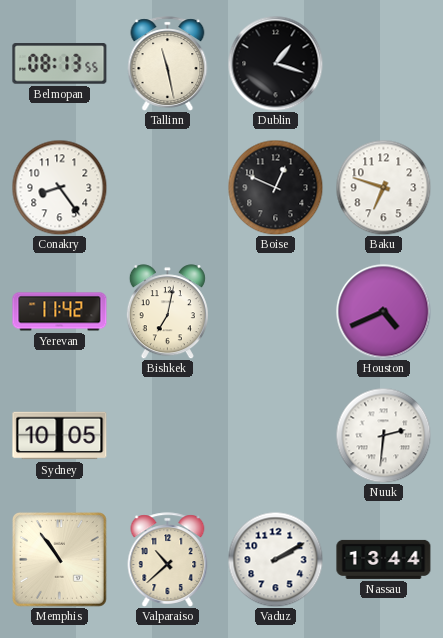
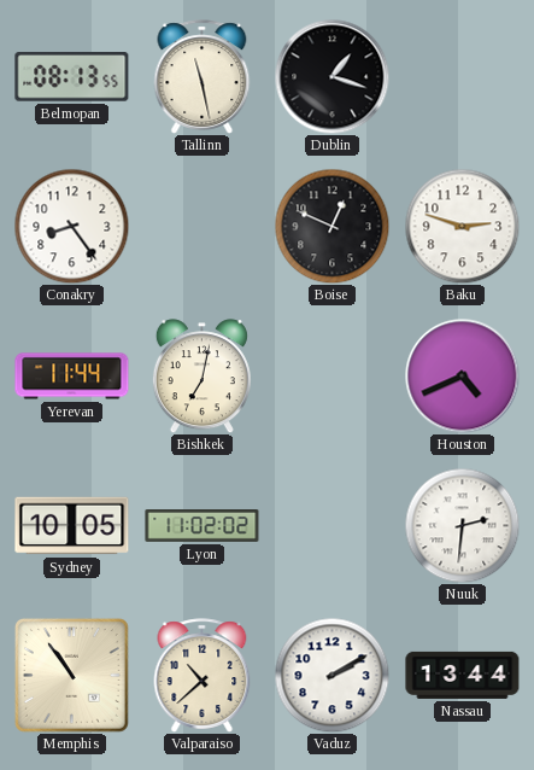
Baku: 6:48 -> 2:48 (462, 226)
Yerevan: 11:42 -> 11:44 (72, 377)
Lyon: none -> 11:02 (203, 526)
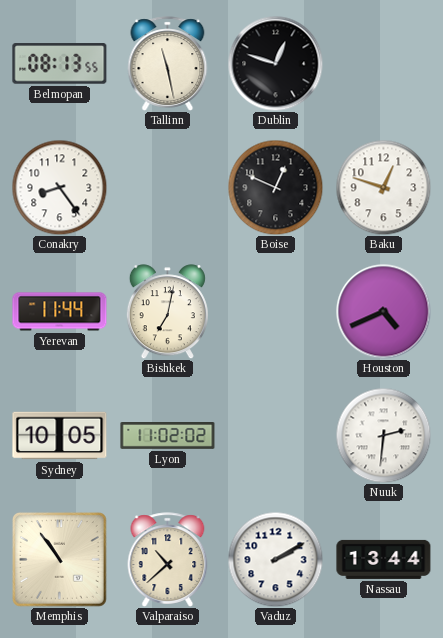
Dublin: 1:18 -> 12:48 (275, 63)
Baku: 2:48 -> 12:48 (383, 187)
